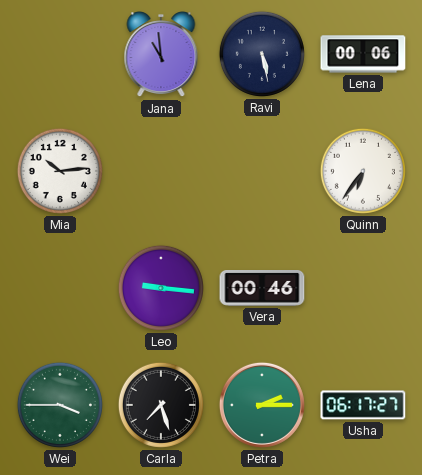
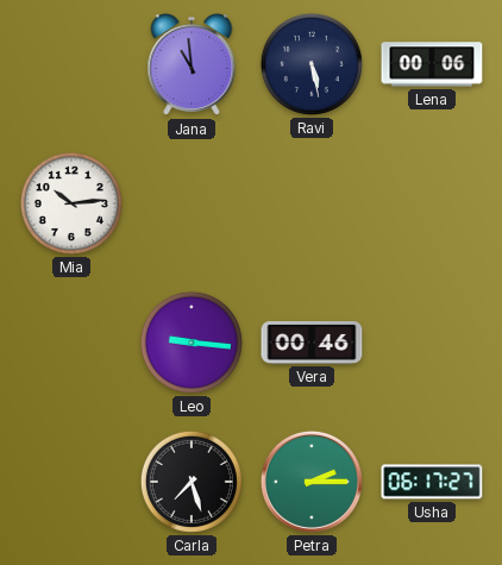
Quinn: 6:36 -> none (363, 171)
Wei: 3:45 -> none (60, 405)
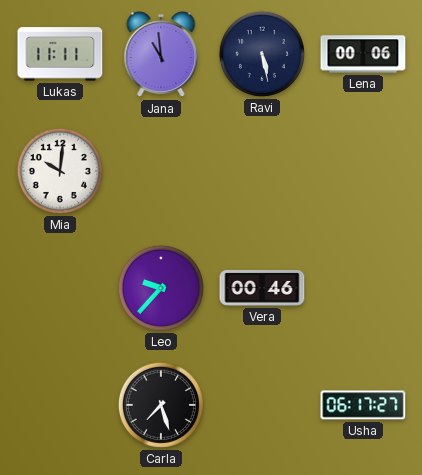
Lukas: none -> 11:11 (60, 54)
Mia: 10:14 -> 10:01 (60, 171)
Leo: 9:16 -> 9:37 (161, 288)
Petra: 2:15 -> none (312, 482)
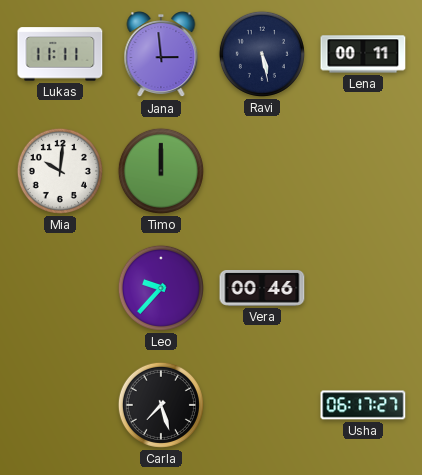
Jana: 10:59 -> 2:59 (161, 55)
Lena: 00:06 -> 00:11 (363, 54)
Timo: none -> 12:00 (161, 171)
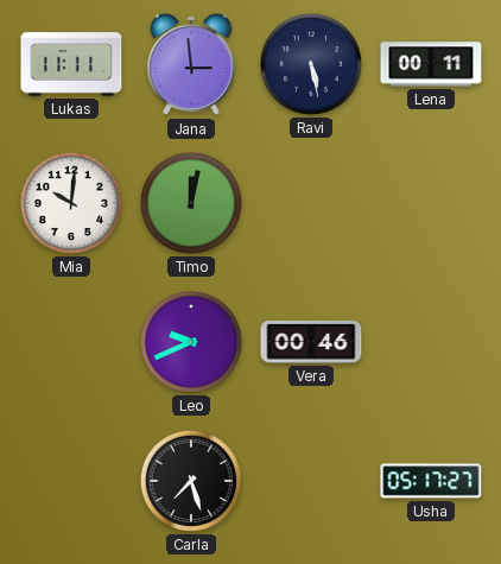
Timo: 12:00 -> 12:02 (191, 203)
Leo: 9:37 -> 9:41 (191, 342)
Usha: 06:17 -> 05:17 (431, 481)
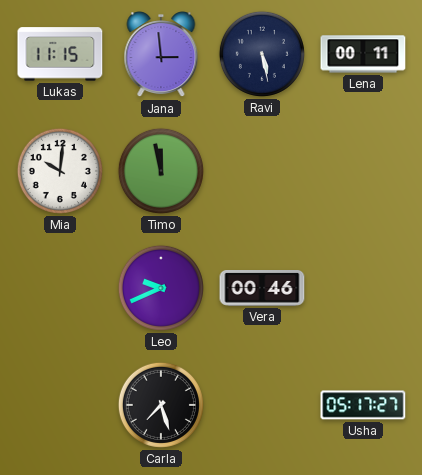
Lukas: 11:11 -> 11:15 (60, 54)
Timo: 12:02 -> 11:58 (161, 171)
